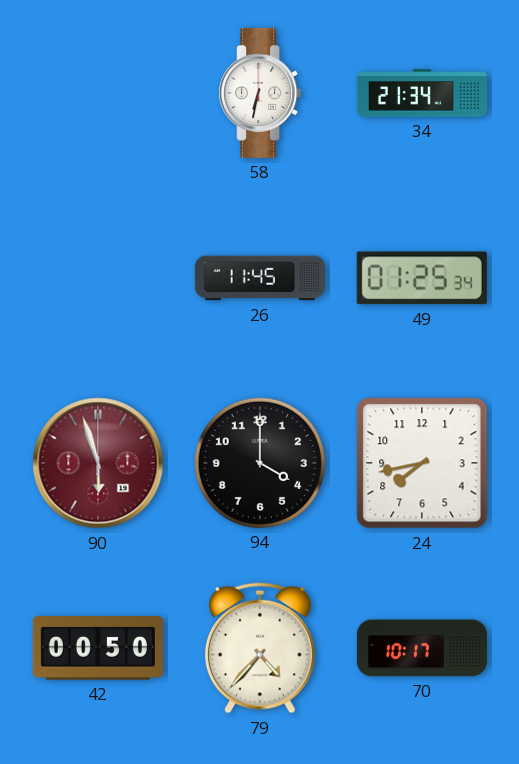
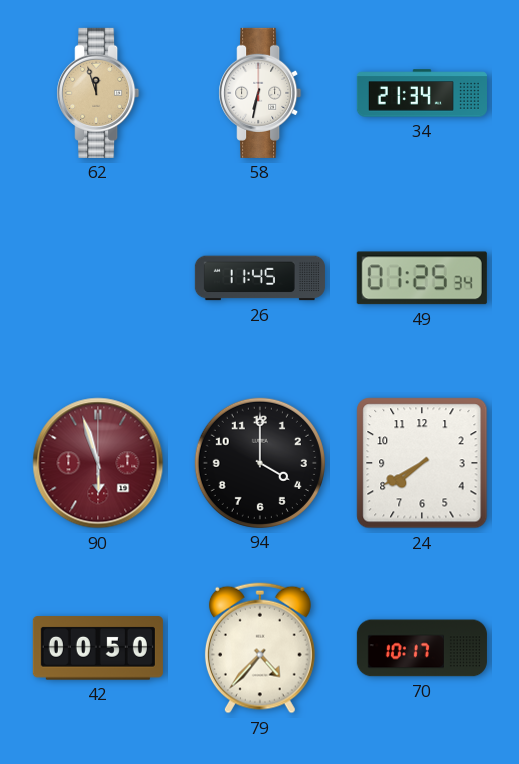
62: none -> 11:57 (98, 93)
24: 7:43 -> 7:40 (422, 463)
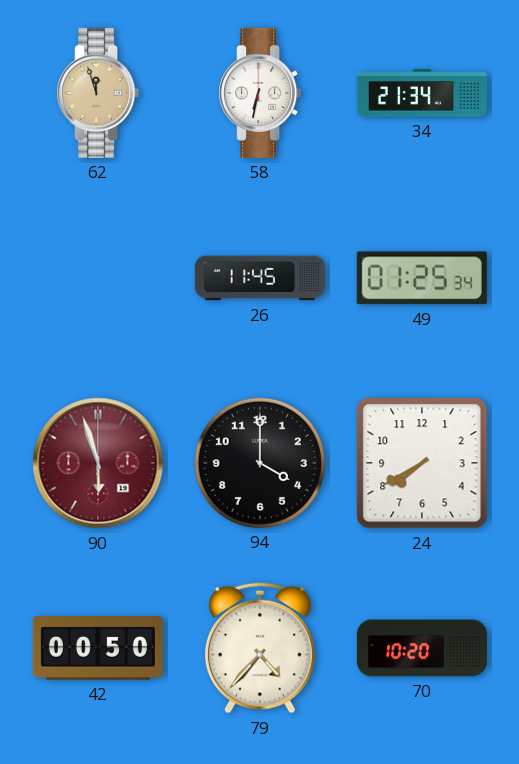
70: 10:17 -> 10:20 (422, 648)
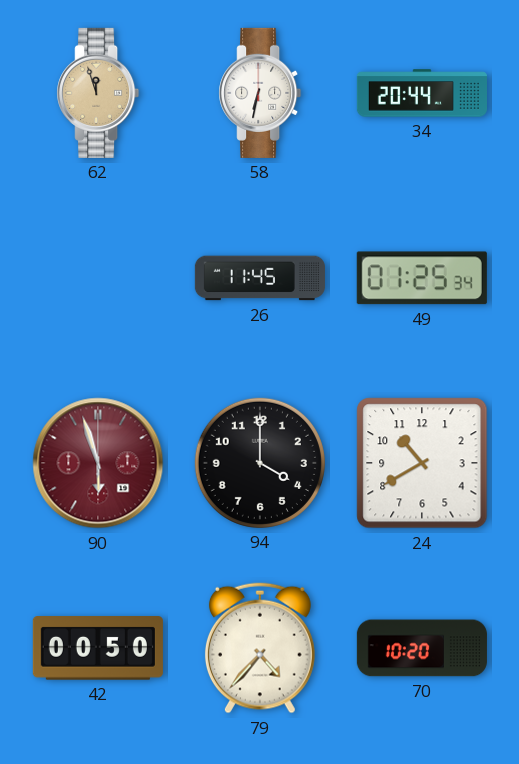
34: 21:34 -> 20:44 (422, 93)
24: 7:40 -> 10:40 (422, 463)
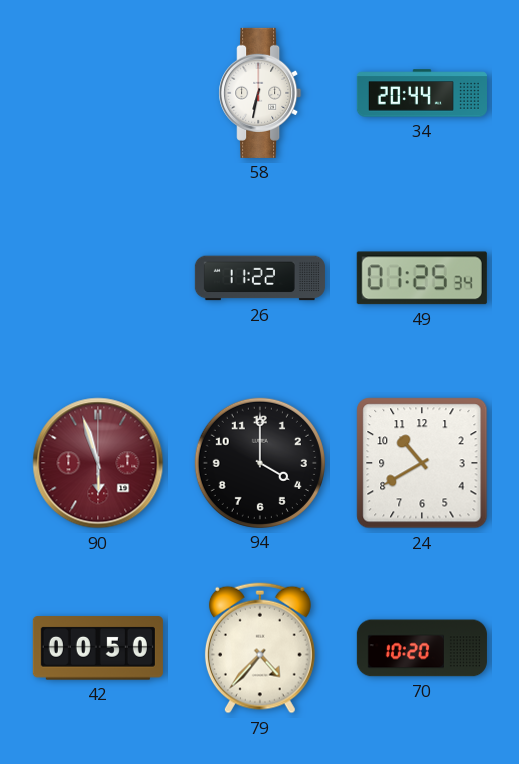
62: 11:57 -> none (98, 93)
26: 11:45 -> 11:22 (260, 278)
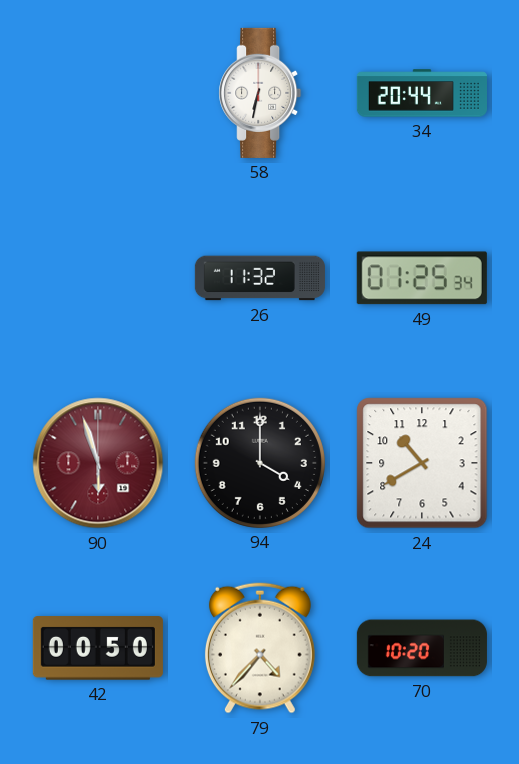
26: 11:22 -> 11:32 (260, 278)
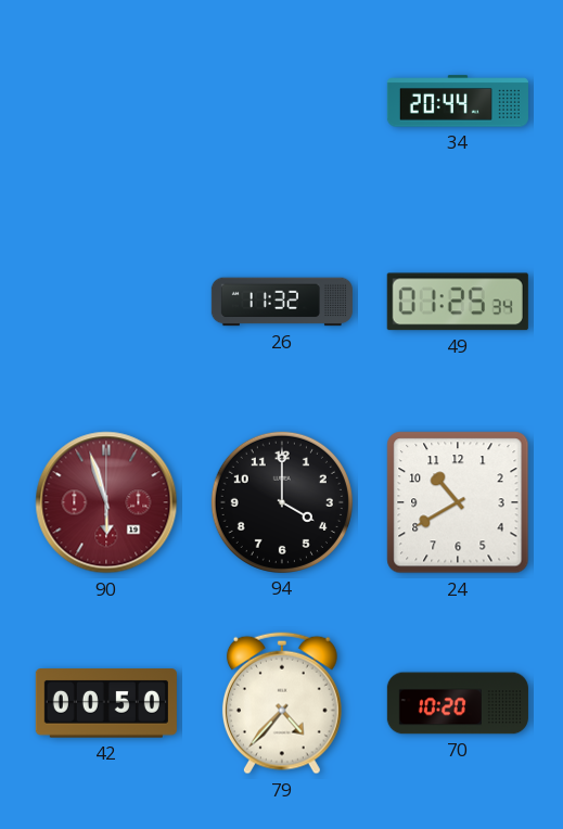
58: 6:32 -> none (260, 93)
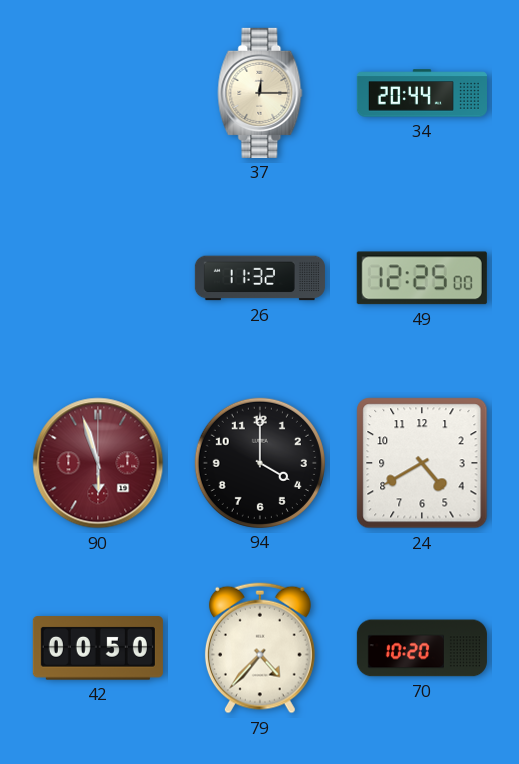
37: none -> 12:15 (260, 93)
49: 01:25 -> 12:25 (422, 278)
24: 10:40 -> 4:40 (422, 463)
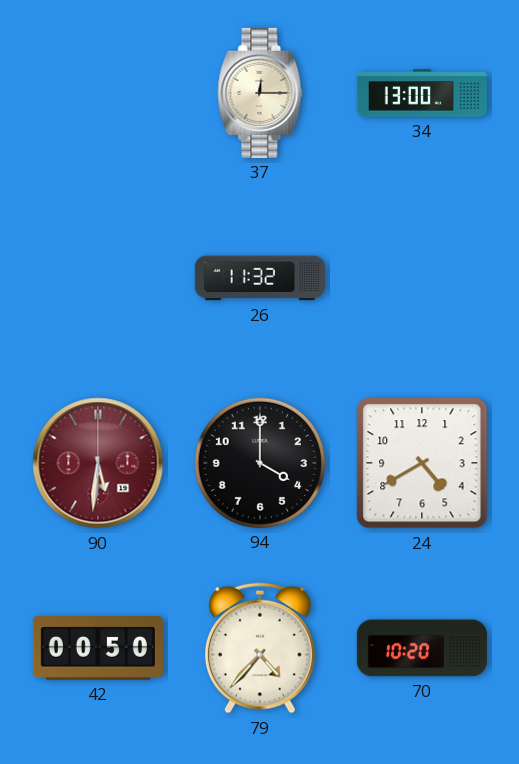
34: 20:44 -> 13:00 (422, 93)
49: 12:25 -> none (422, 278)
90: 5:57 -> 5:31 (98, 463)
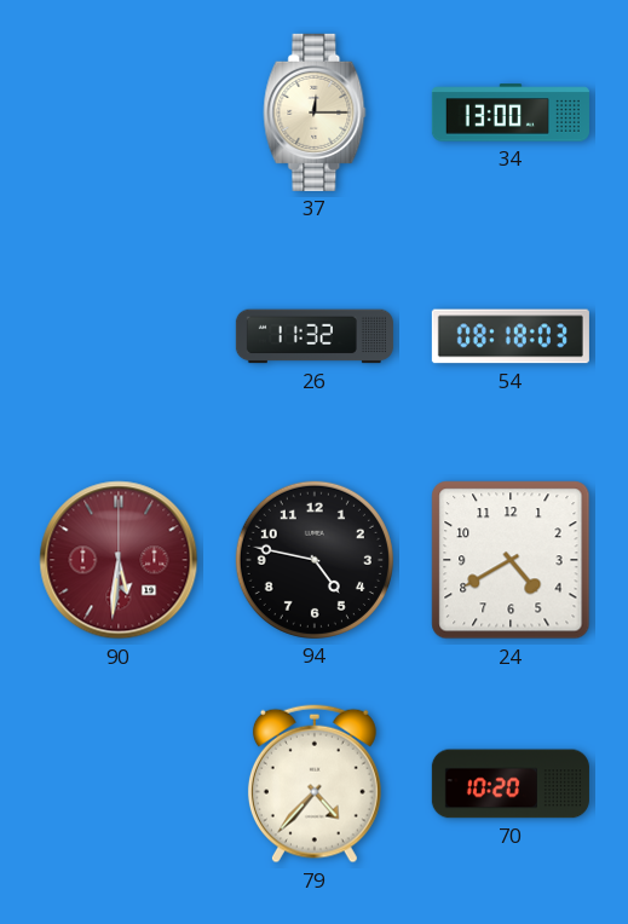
54: none -> 08:18 (511, 336)
94: 4:00 -> 4:47 (315, 560)
42: 00:50 -> none (98, 648)
